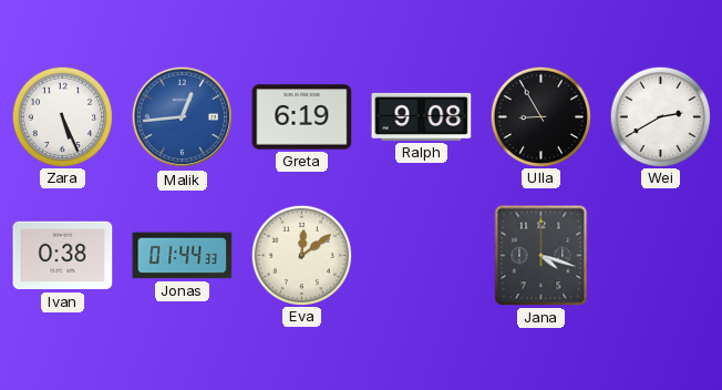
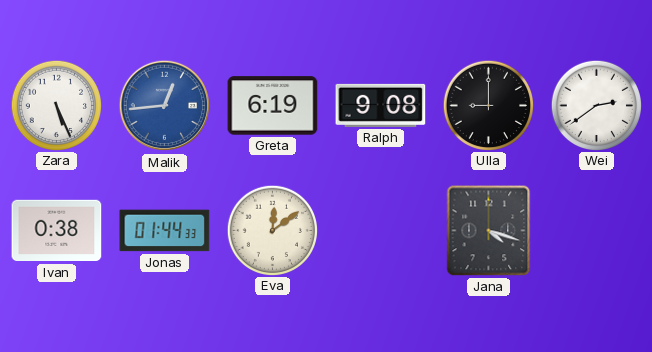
Ulla: 8:55 -> 9:00 (488, 105)
Wei: 2:40 -> 2:39 (596, 105)
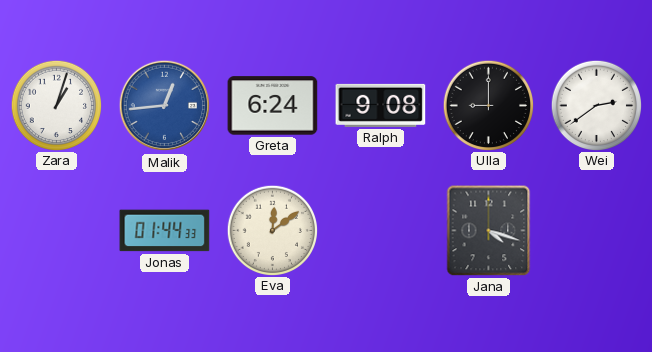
Zara: 5:26 -> 1:03 (56, 105)
Greta: 6:19 -> 6:24 (273, 106)
Ivan: 0:38 -> none (57, 231)
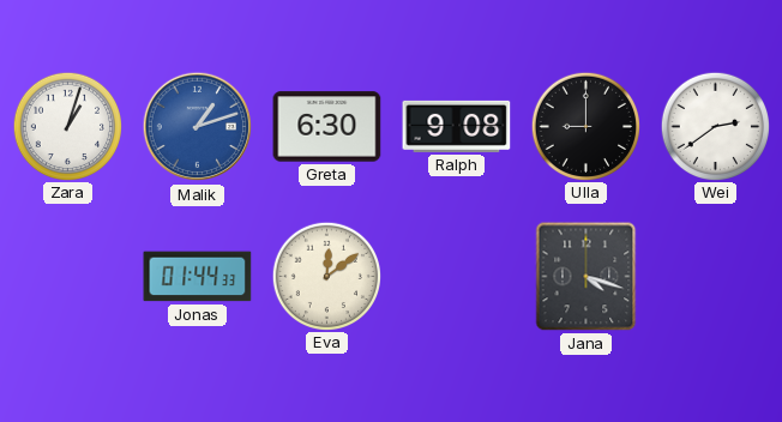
Malik: 12:44 -> 1:12 (198, 127)
Greta: 6:24 -> 6:30 (327, 127)
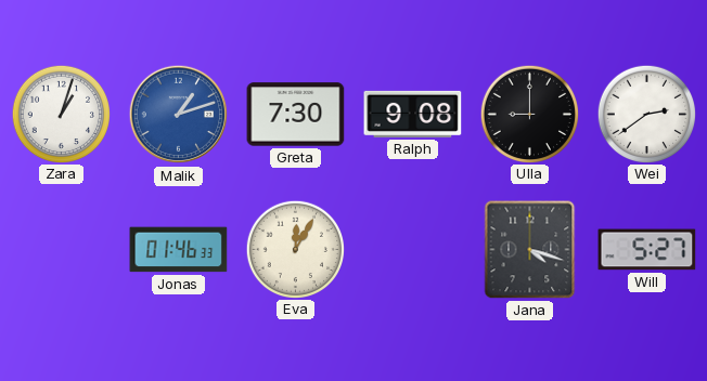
Greta: 6:30 -> 7:30 (296, 115)
Jonas: 01:44 -> 01:46 (179, 250)
Eva: 12:09 -> 12:05 (295, 249)
Will: none -> 5:27 (647, 250)
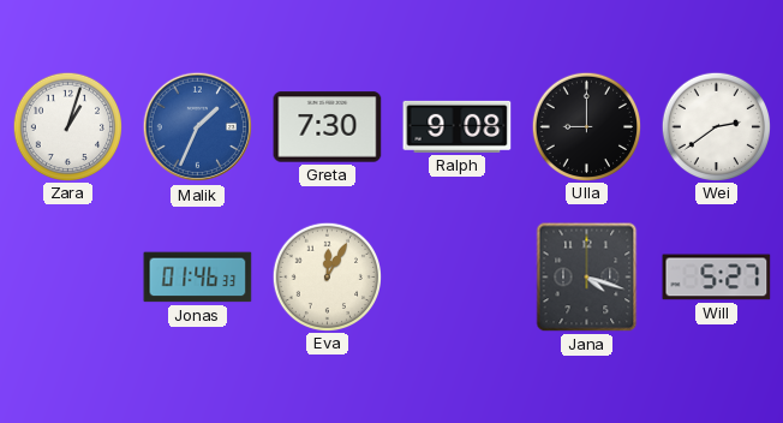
Malik: 1:12 -> 1:34 (198, 127)
